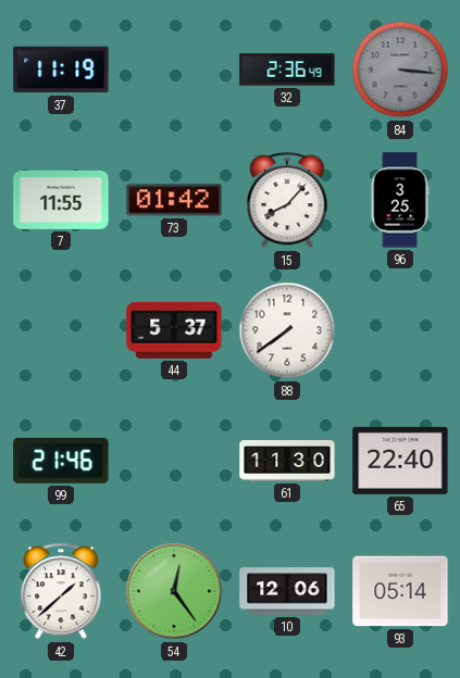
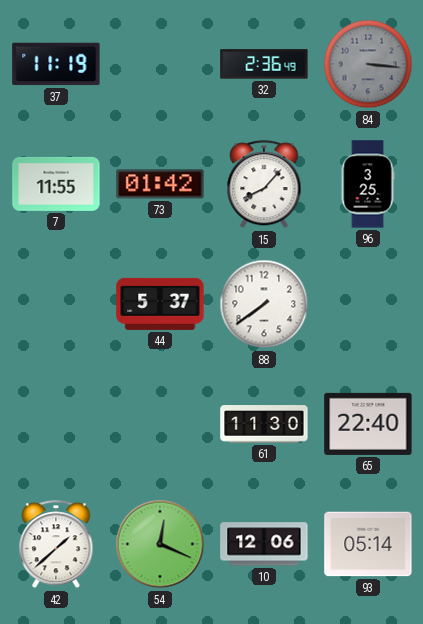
99: 21:46 -> none (61, 461)
54: 12:24 -> 12:19 (160, 544)
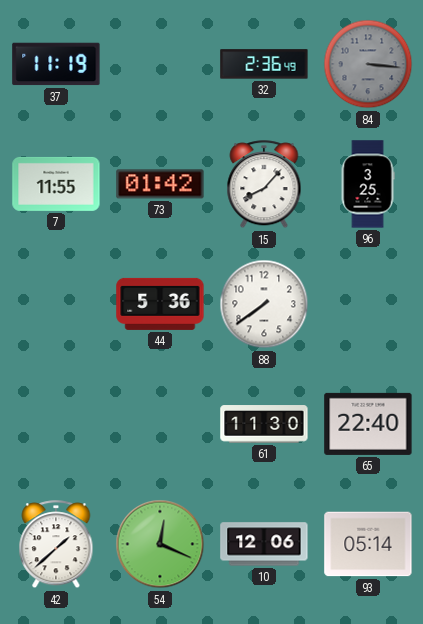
44: 5:37 -> 5:36 (160, 304)
